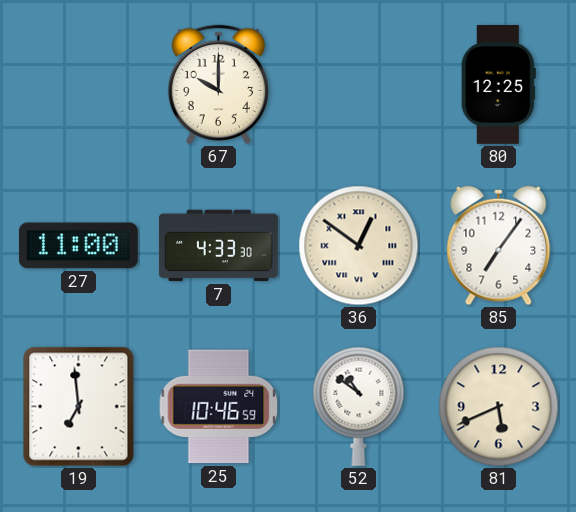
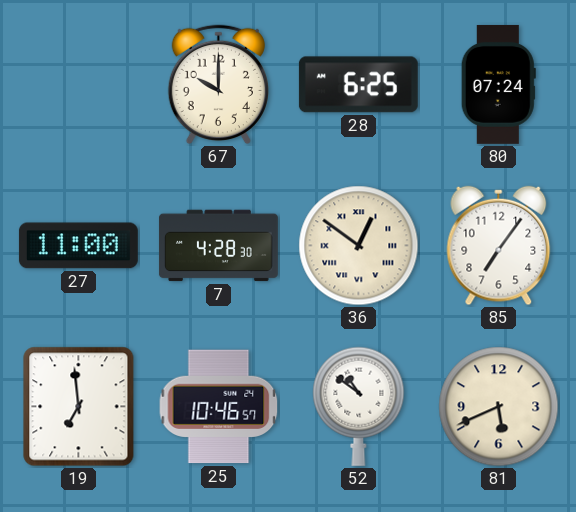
28: none -> 6:25 (358, 85)
80: 12:25 -> 07:24 (498, 84)
7: 4:33 -> 4:28 (218, 246)
25: 10:46:59 -> 10:46:57 (219, 407)
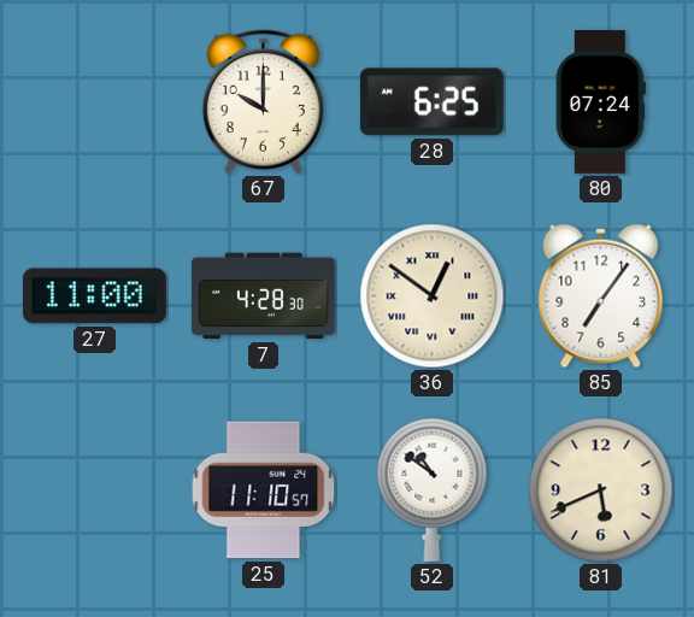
19: 6:59 -> none (79, 407)
25: 10:46 -> 11:10 (264, 490)
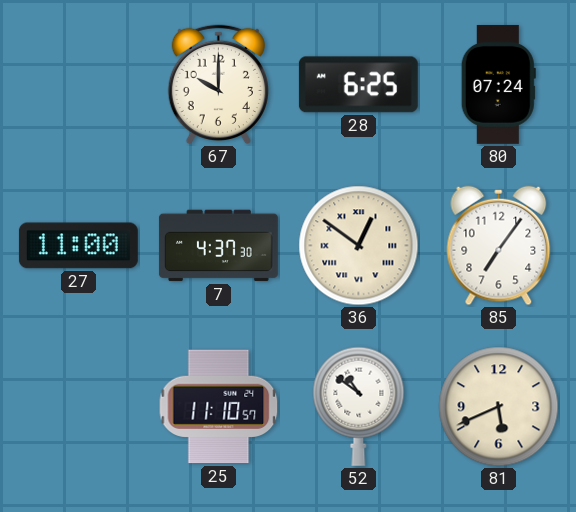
7: 4:28 -> 4:37 (218, 246)
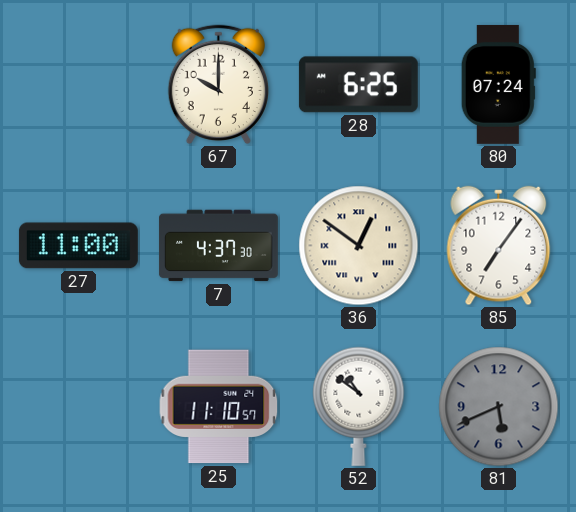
81 dial: cream -> grey (499, 407)
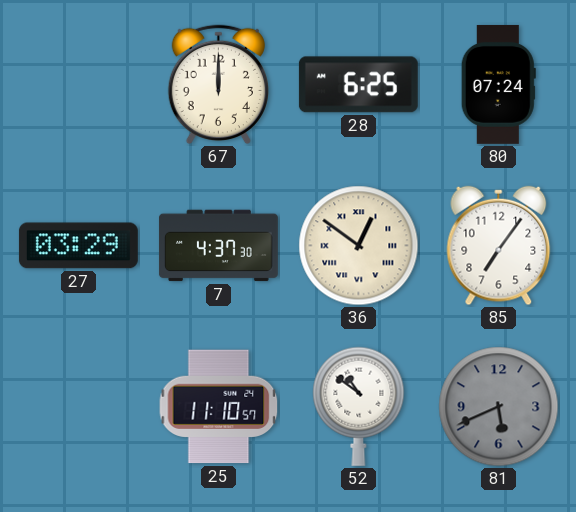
67: 10:00 -> 12:00 (218, 85)
27: 11:00 -> 03:29 (78, 246)
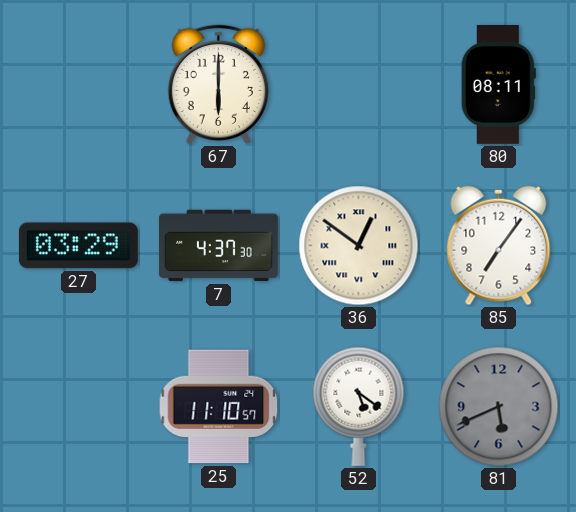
67: 12:00 -> 6:00 (218, 85)
28: 6:25 -> none (358, 85)
80: 07:24 -> 08:11 (498, 84)
52: 10:51 -> 5:21 (359, 406)
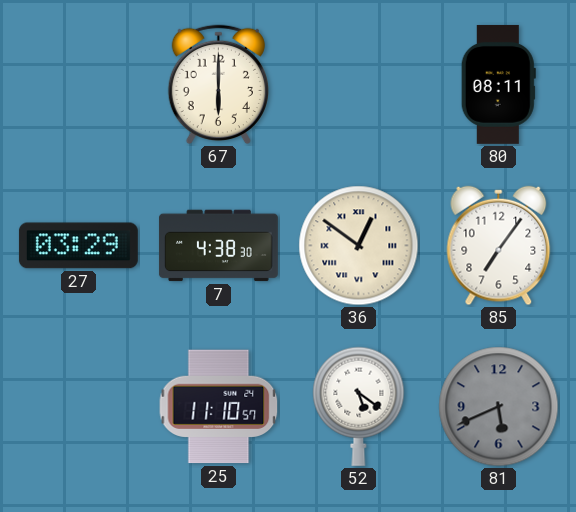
7: 4:37 -> 4:38 (218, 246)
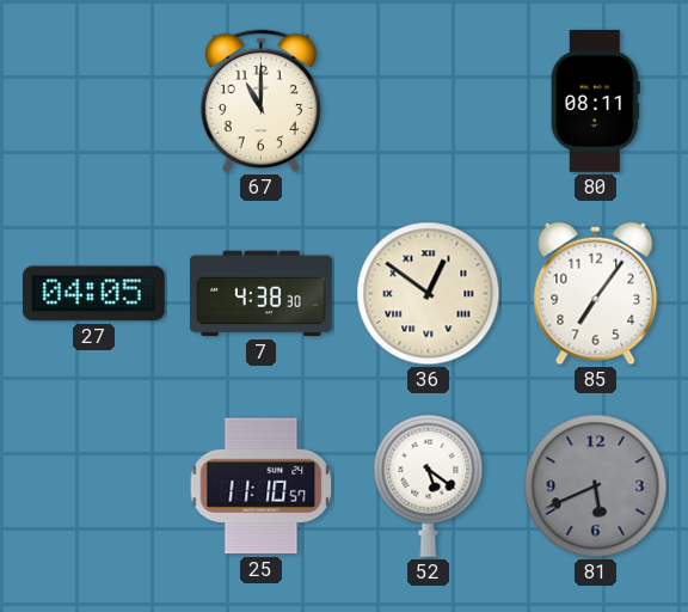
67: 6:00 -> 11:00 (260, 102)
27: 03:29 -> 04:05 (93, 294)
